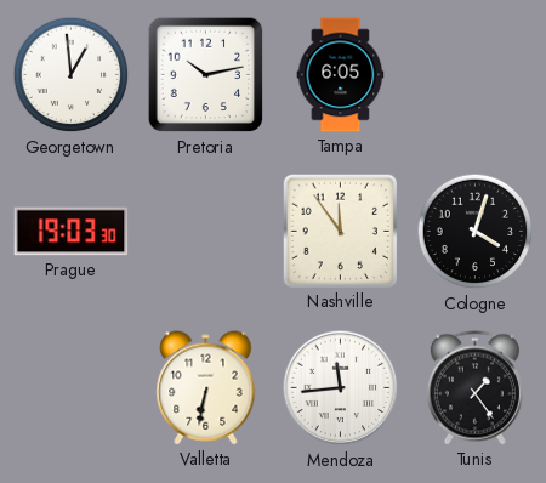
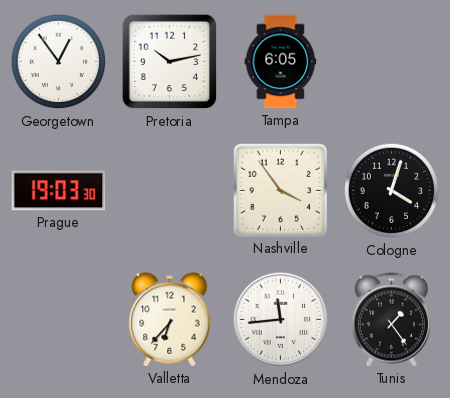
Georgetown: 12:59 -> 12:54 (59, 62)
Nashville: 11:54 -> 3:54 (280, 190)
Valletta: 6:32 -> 6:37 (170, 320)
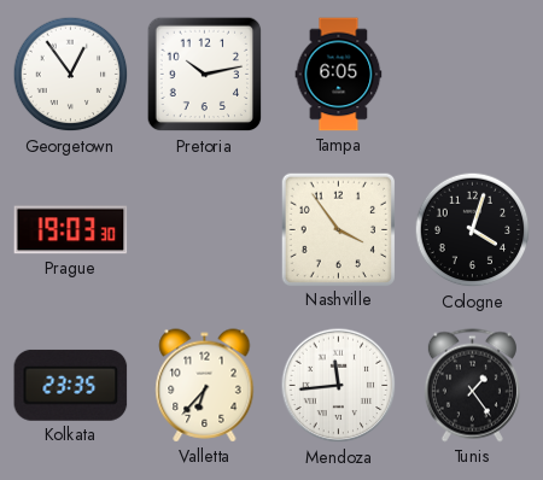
Kolkata: none -> 23:35 (71, 385)
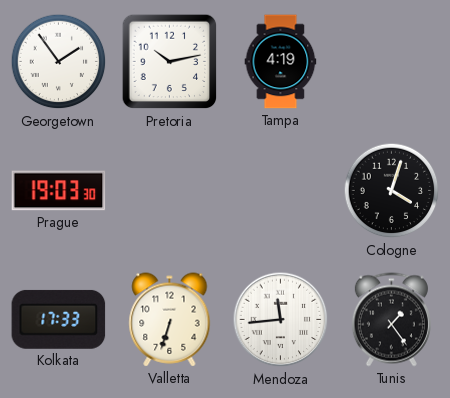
Georgetown: 12:54 -> 1:54 (59, 62)
Tampa: 6:05 -> 4:19 (281, 62)
Nashville: 3:54 -> none (338, 229)
Kolkata: 23:35 -> 17:33 (59, 319)
Valletta: 6:37 -> 6:33 (170, 320)
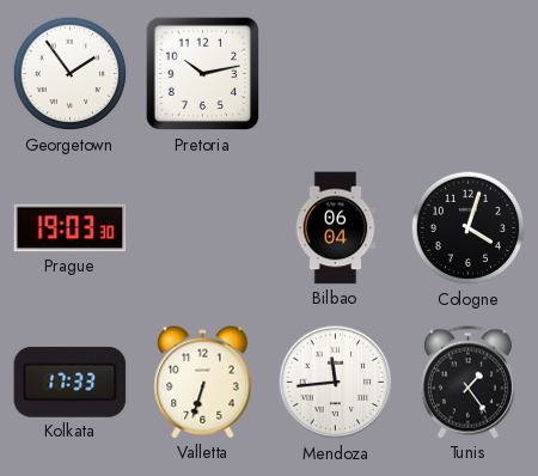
Tampa: 4:19 -> none (281, 62)
Bilbao: none -> 06:04 (336, 228)
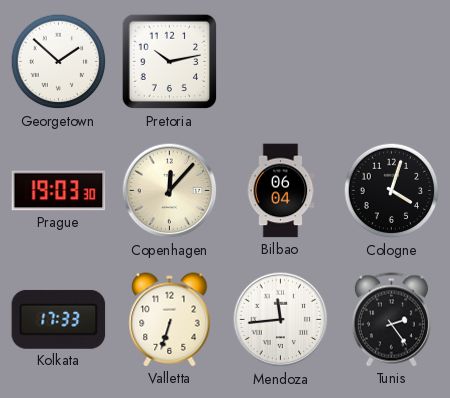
Georgetown: 1:54 -> 1:52 (59, 62)
Copenhagen: none -> 12:07 (170, 191)
Tunis: 1:24 -> 2:24 (391, 320)
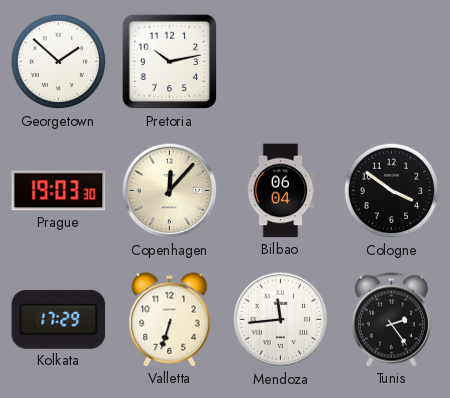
Cologne: 4:03 -> 3:51 (392, 191)
Kolkata: 17:33 -> 17:29 (59, 319)
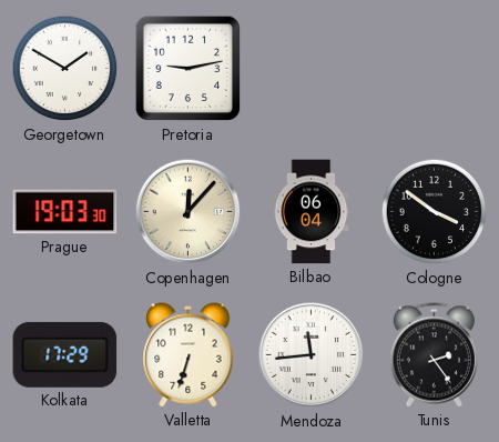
Georgetown: 1:52 -> 1:50 (65, 69)
Pretoria: 10:13 -> 9:13 (189, 69)
